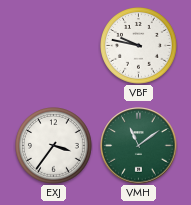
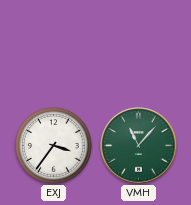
VBF: 9:47 -> none (139, 46)
VMH: 11:09 -> 11:07 (139, 146)
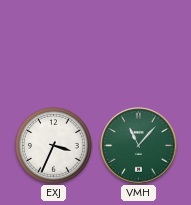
EXJ: 3:36 -> 3:34 (54, 146)
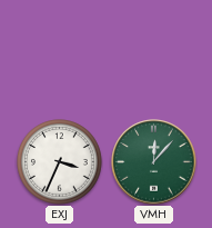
VMH: 11:07 -> 12:07 (154, 162)
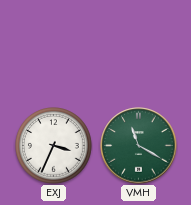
VMH: 12:07 -> 11:20 (139, 146)
